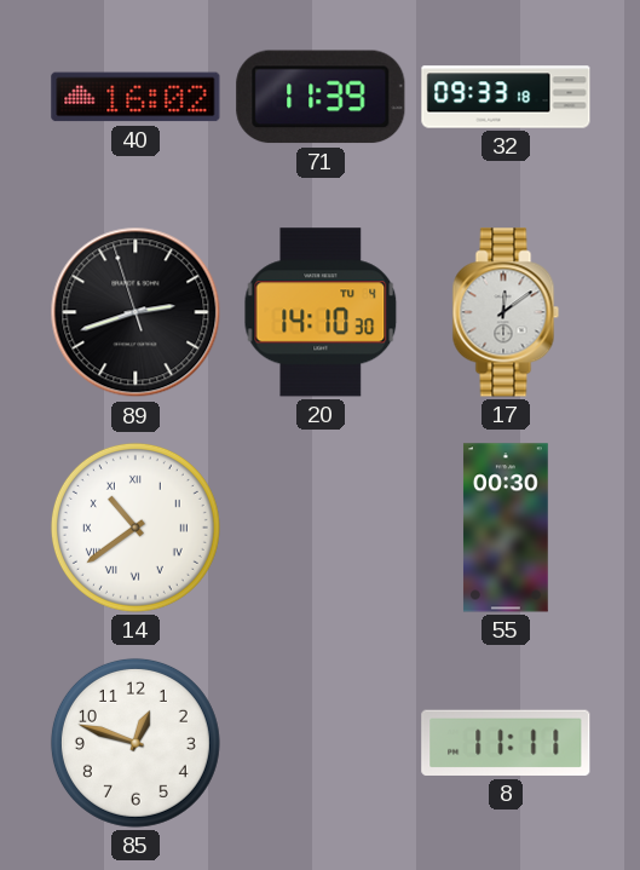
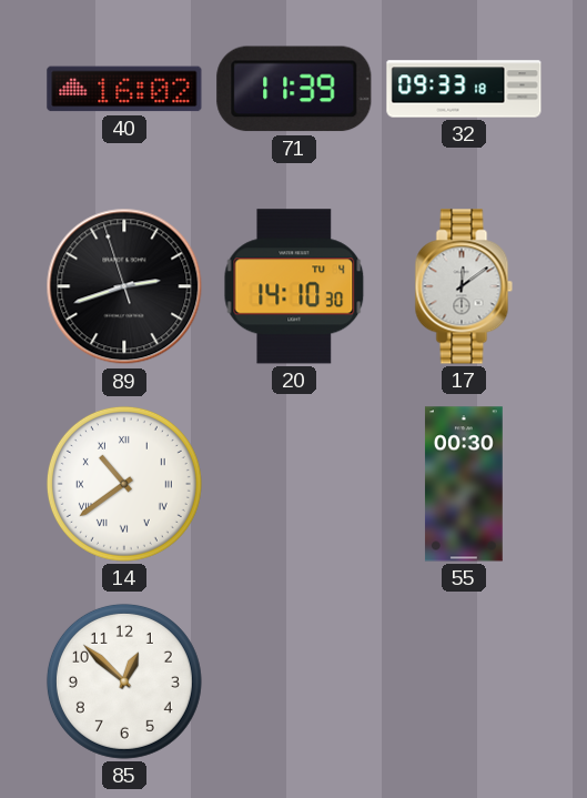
85: 12:48 -> 12:52 (124, 681)
8: 11:11 -> none (506, 743)
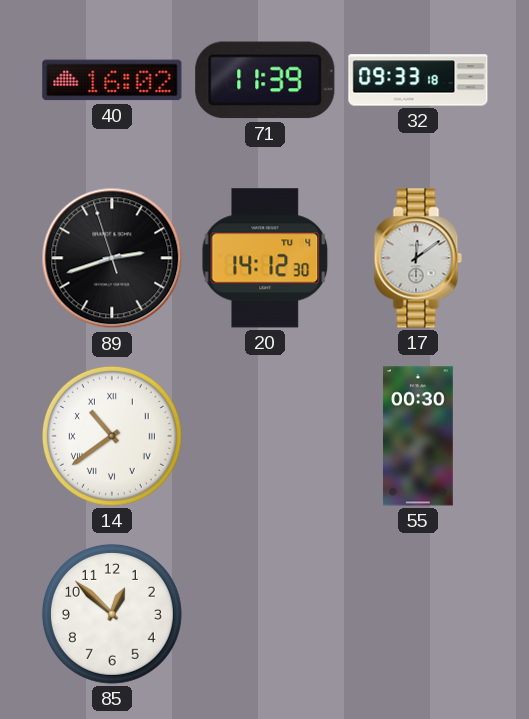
20: 14:10 -> 14:12 (265, 258)
